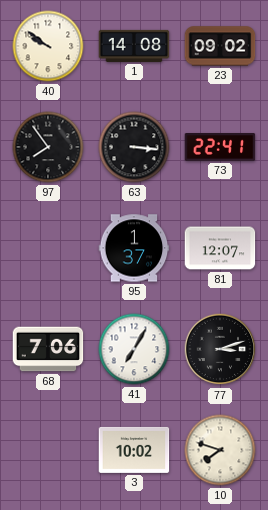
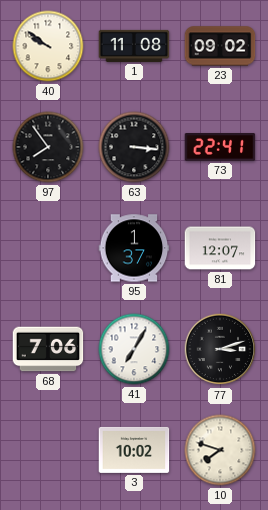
1: 14:08 -> 11:08 (134, 46)
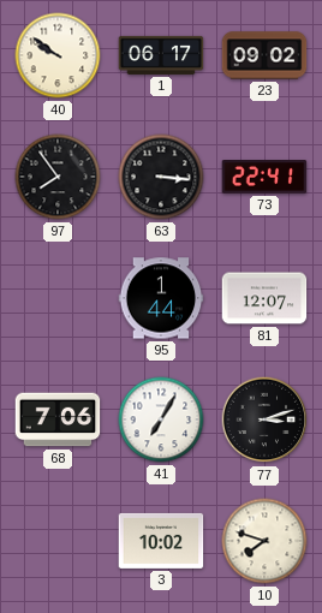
1: 11:08 -> 06:17 (161, 55)
95: 1:37 -> 1:44 (161, 298)
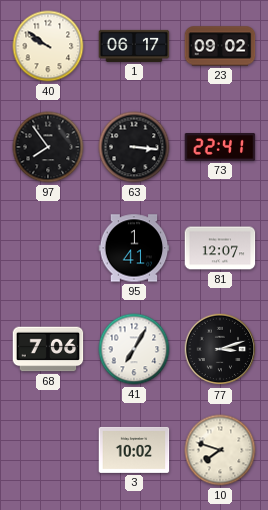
95: 1:44 -> 1:41 (134, 248)
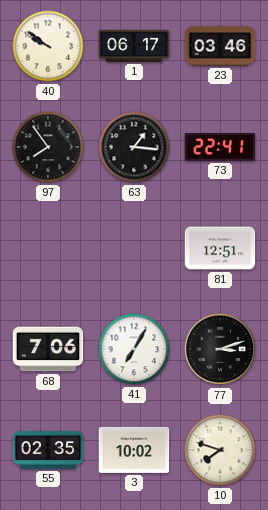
23: 09:02 -> 03:46 (220, 46)
63: 3:16 -> 1:16 (134, 147)
95: 1:41 -> none (134, 248)
81: 12:07 -> 12:51 (220, 248)
55: none -> 02:35 (48, 450)
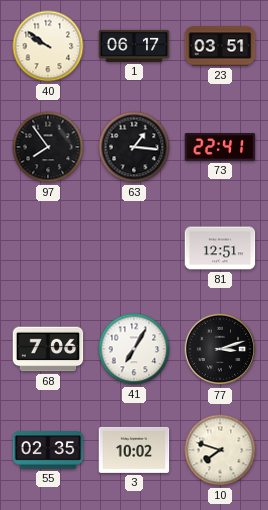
23: 03:46 -> 03:51 (220, 46)
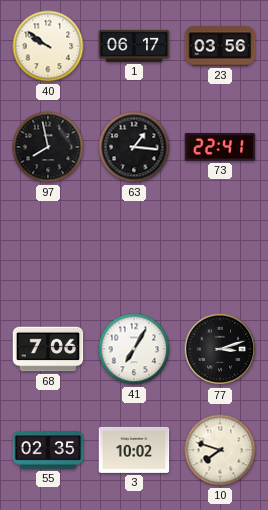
23: 03:51 -> 03:56 (220, 46)
97: 7:54 -> 7:58 (48, 147)
81: 12:51 -> none (220, 248)
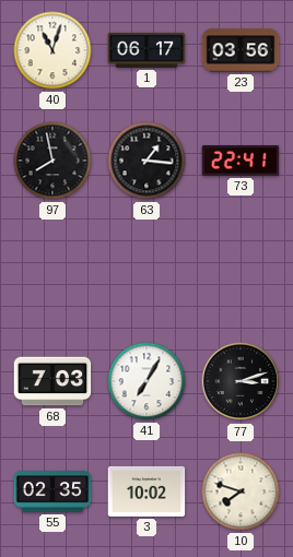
40: 9:51 -> 11:03 (52, 50)
68: 7:06 -> 7:03 (52, 381)
